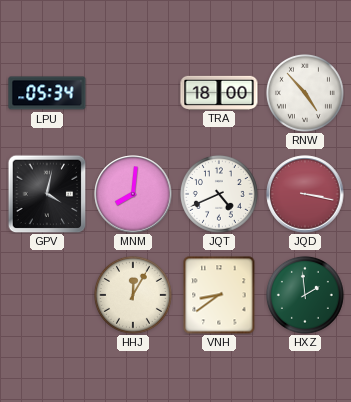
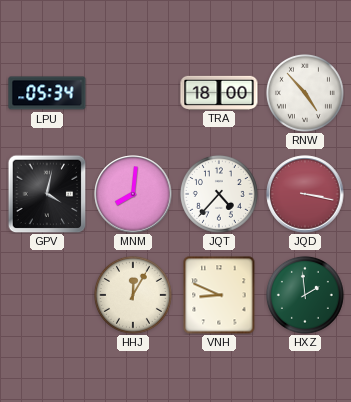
JQT: 4:41 -> 4:37 (219, 194)
VNH: 8:39 -> 8:49 (219, 295)
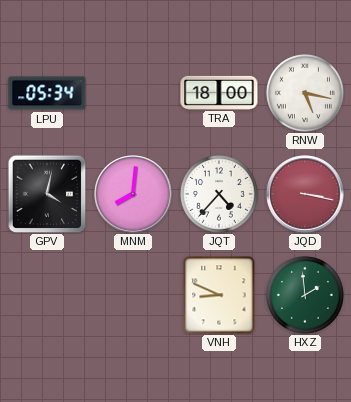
RNW: 4:53 -> 5:17 (305, 93)
HHJ: 12:05 -> none (133, 295)
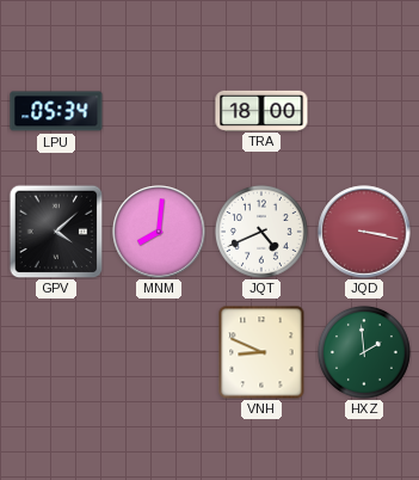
RNW: 5:17 -> none (305, 93)
GPV: 4:02 -> 4:08 (56, 232)
JQT: 4:37 -> 4:41 (261, 232)
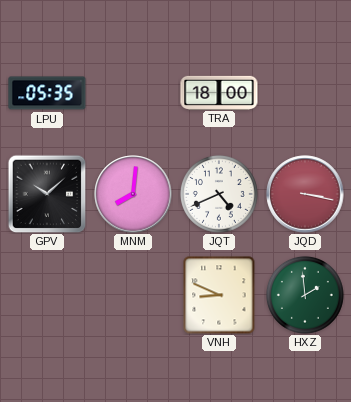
LPU: 05:34 -> 05:35 (47, 93)
GPV: 4:08 -> 10:08 (47, 194)
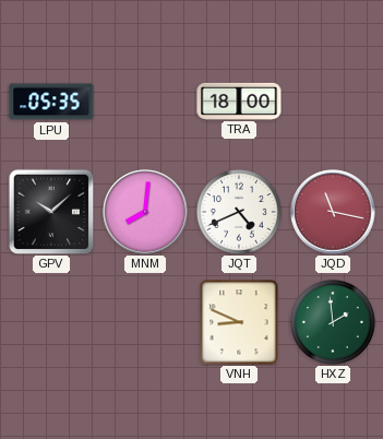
JQD: 3:17 -> 11:17 (333, 212)
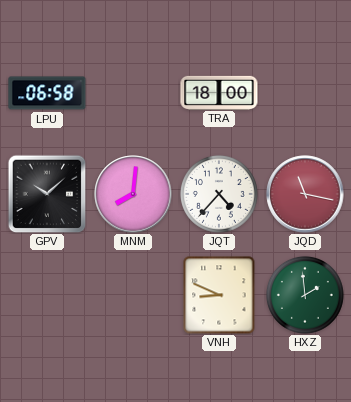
LPU: 05:35 -> 06:58 (47, 93)
JQT: 4:41 -> 4:37 (219, 194)
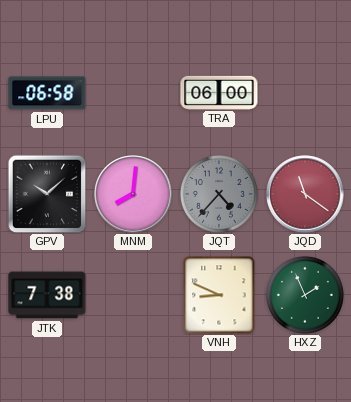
TRA: 18:00 -> 06:00 (219, 92)
JQT dial: white -> grey (219, 194)
JQD: 11:17 -> 11:21 (305, 194)
JTK: none -> 7:38 (47, 295)
HXZ: 1:59 -> 1:56 (305, 295)
